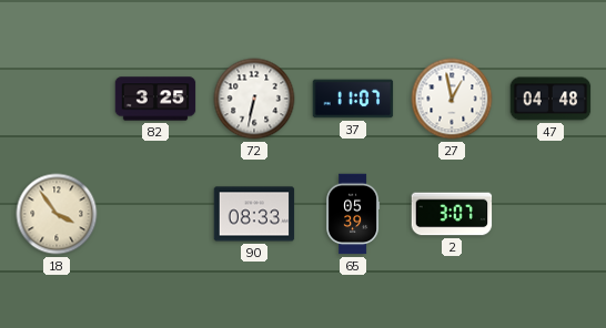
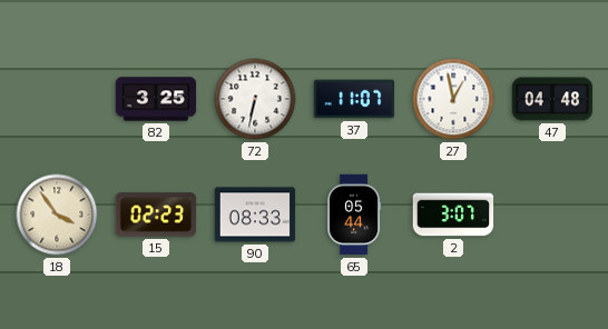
15: none -> 02:23 (156, 215)
65: 05:39 -> 05:44 (354, 215)
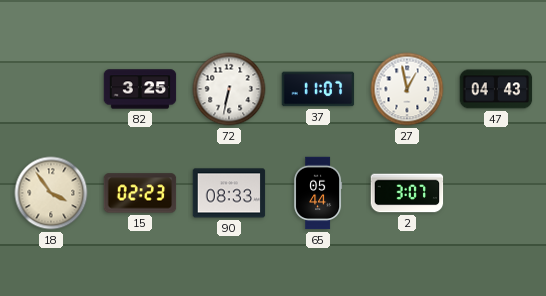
47: 04:48 -> 04:43 (496, 89)
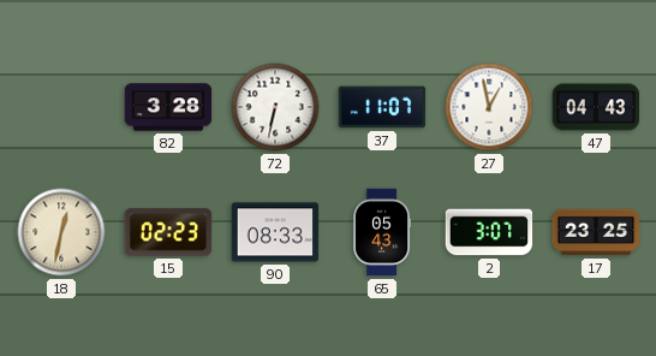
82: 3:25 -> 3:28 (168, 107)
18: 3:54 -> 12:32 (61, 232)
65: 05:44 -> 05:43 (382, 232)
17: none -> 23:25 (596, 232)
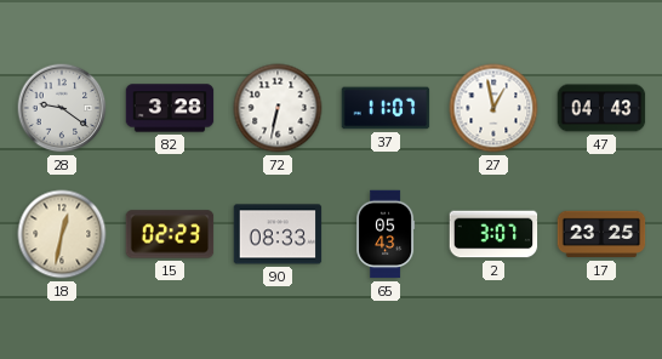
28: none -> 9:21 (62, 108)
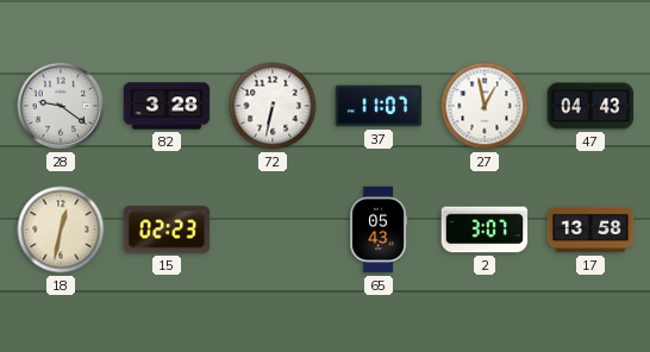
90: 08:33 -> none (278, 234)
17: 23:25 -> 13:58 (590, 230)
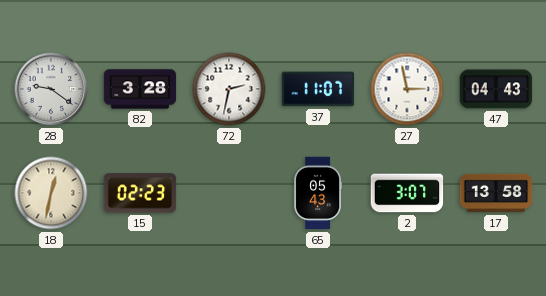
72: 6:32 -> 2:32 (229, 89)
27: 12:58 -> 2:58 (407, 89)
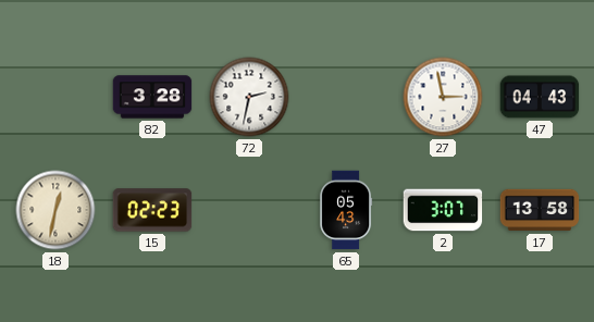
28: 9:21 -> none (51, 89)
37: 11:07 -> none (318, 89)
